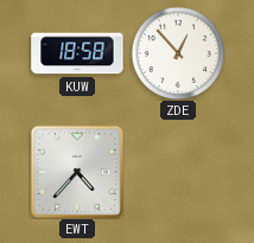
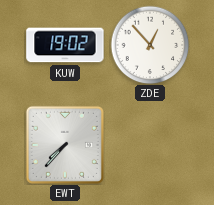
KUW: 18:58 -> 19:02 (65, 45)
EWT: 4:37 -> 7:37 (65, 145)
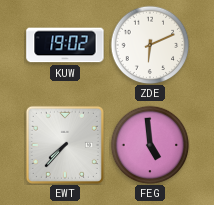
ZDE: 12:53 -> 6:11 (150, 45)
FEG: none -> 4:59 (150, 145)
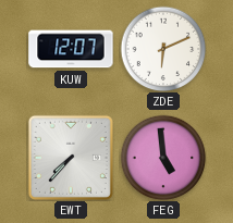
KUW: 19:02 -> 12:07 (71, 49)
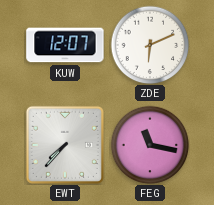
FEG: 4:59 -> 11:17 (150, 145)
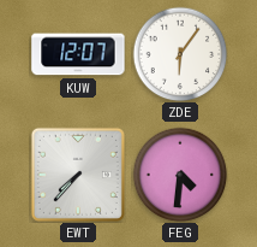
ZDE: 6:11 -> 6:06 (180, 54)
FEG: 11:17 -> 4:31 (180, 175)
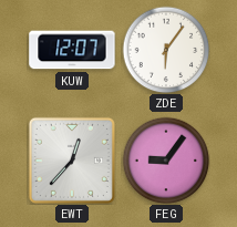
EWT: 7:37 -> 12:37 (72, 161)
FEG: 4:31 -> 9:06 (166, 161)
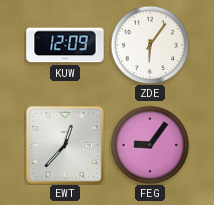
KUW: 12:07 -> 12:09 (65, 45)
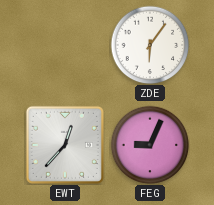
KUW: 12:09 -> none (65, 45)
FEG: 9:06 -> 9:04 (150, 145)
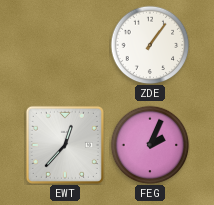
ZDE: 6:06 -> 1:06 (150, 45)
FEG: 9:04 -> 2:04 (150, 145)
